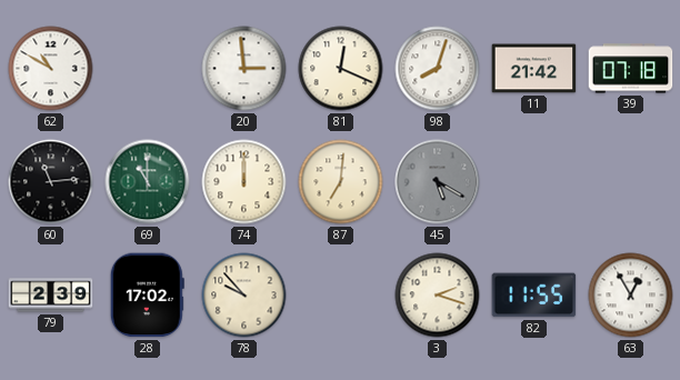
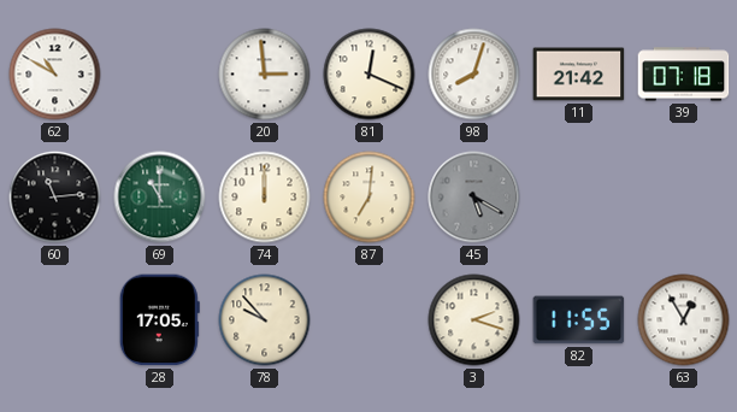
79: 2:39 -> none (51, 296)
28: 17:02 -> 17:05 (159, 320)
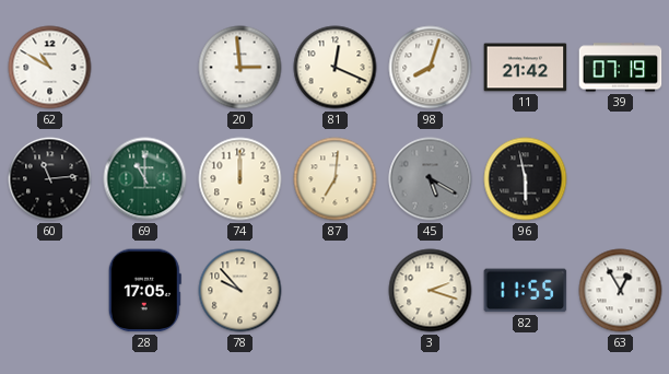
39: 07:18 -> 07:19 (621, 68)
96: none -> 5:58 (526, 179)
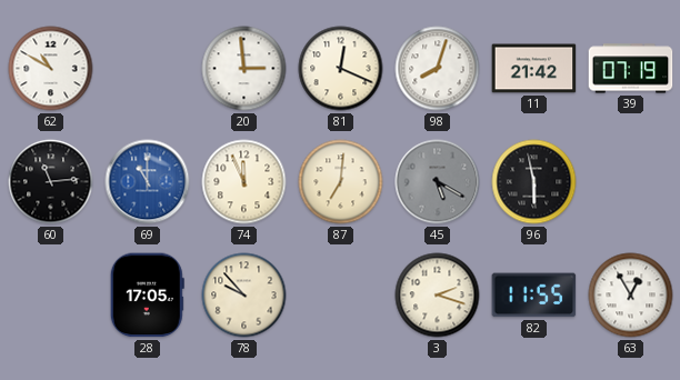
69 dial: green -> blue (148, 182)
74: 12:00 -> 11:56 (244, 182)
